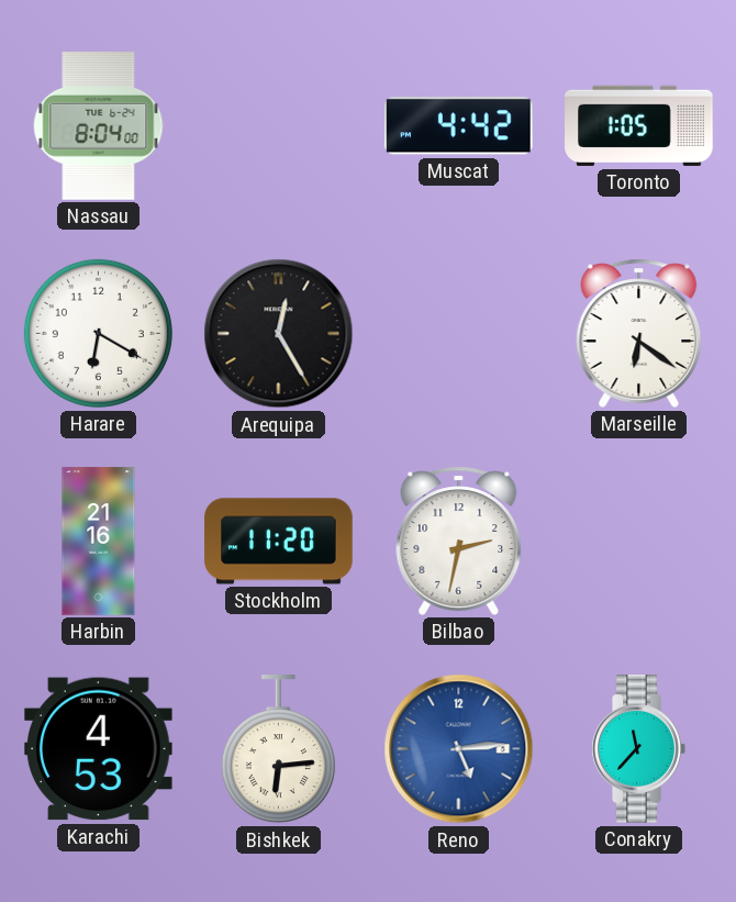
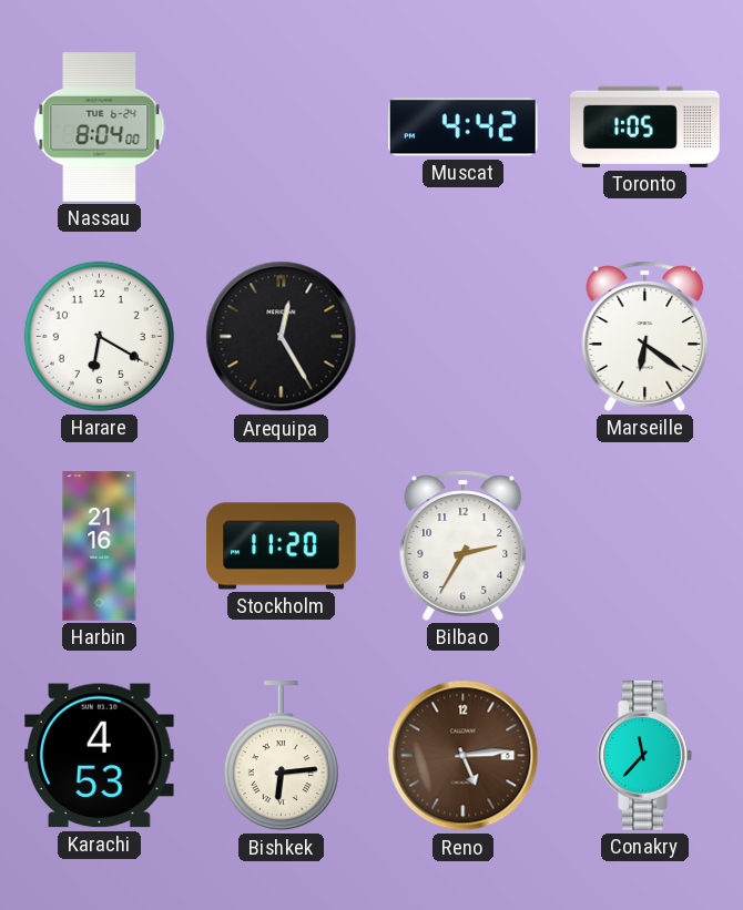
Bilbao: 2:32 -> 2:35 (464, 545)
Reno dial: blue -> brown (464, 756)
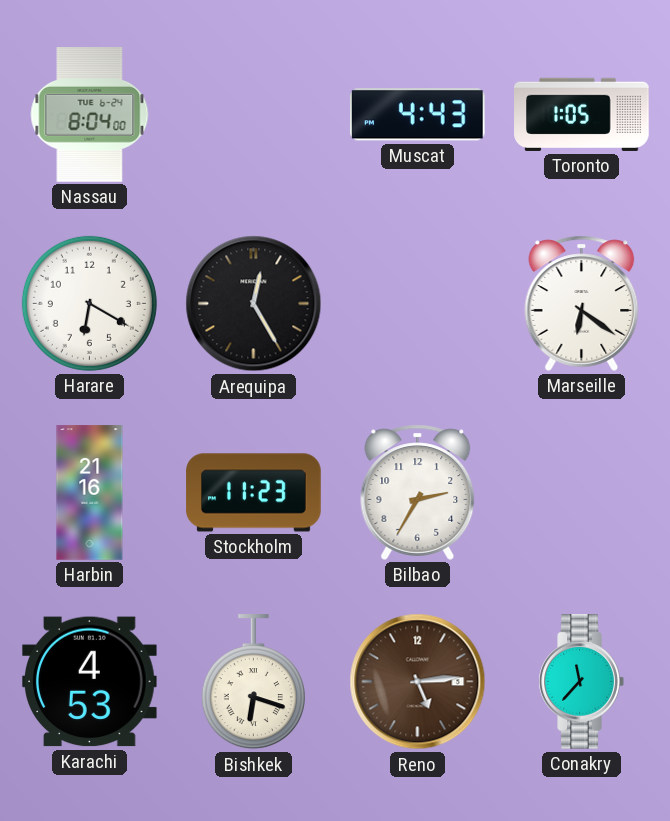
Muscat: 4:42 -> 4:43 (417, 115)
Stockholm: 11:20 -> 11:23 (254, 493)
Bishkek: 6:14 -> 6:18 (253, 682)
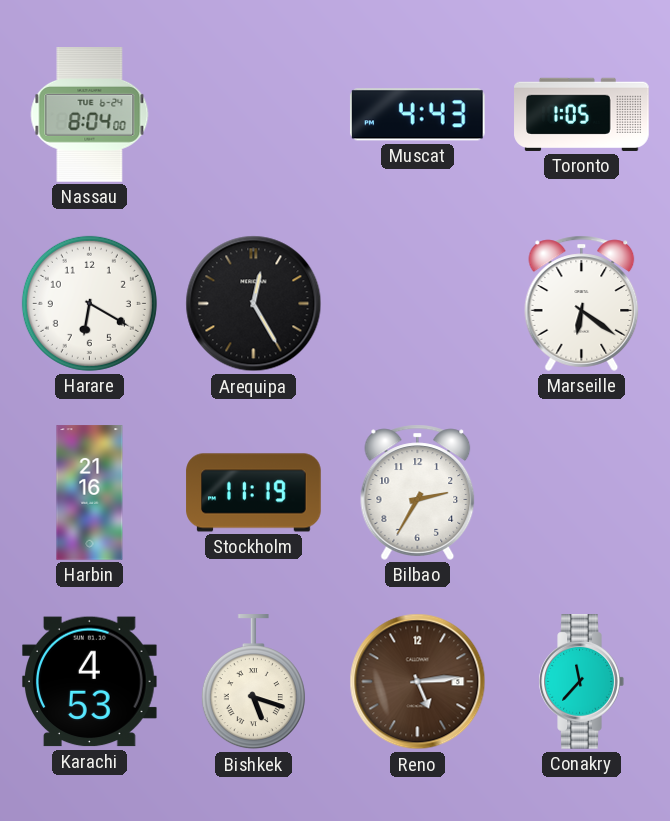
Stockholm: 11:23 -> 11:19 (254, 493)
Bishkek: 6:18 -> 5:18 (253, 682)
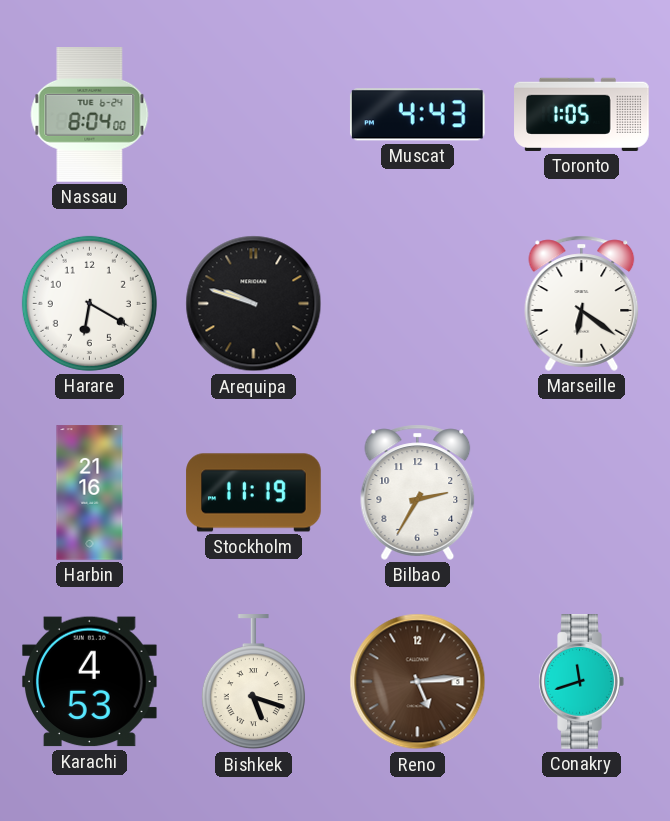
Arequipa: 12:25 -> 9:48 (254, 304)
Conakry: 11:37 -> 11:42 (581, 682)
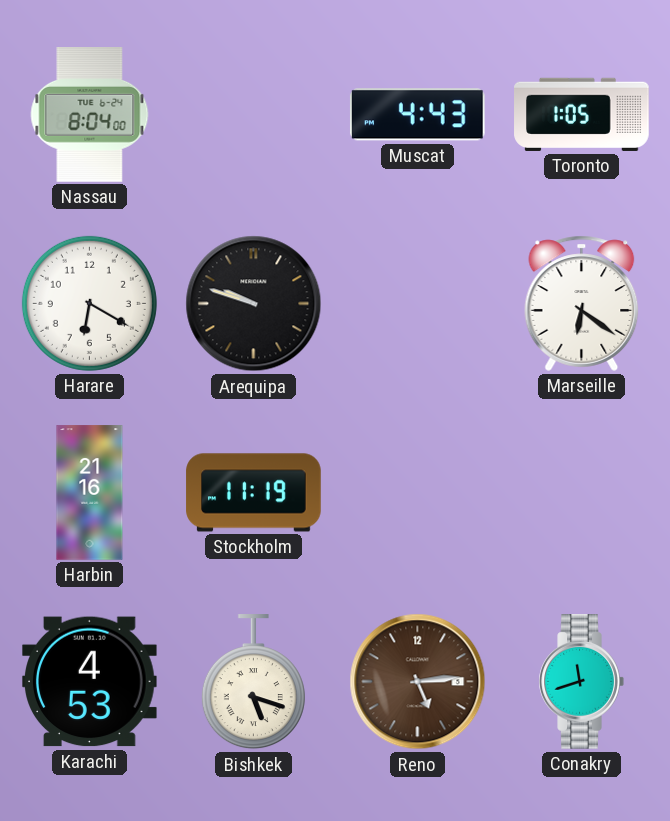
Bilbao: 2:35 -> none (418, 492)
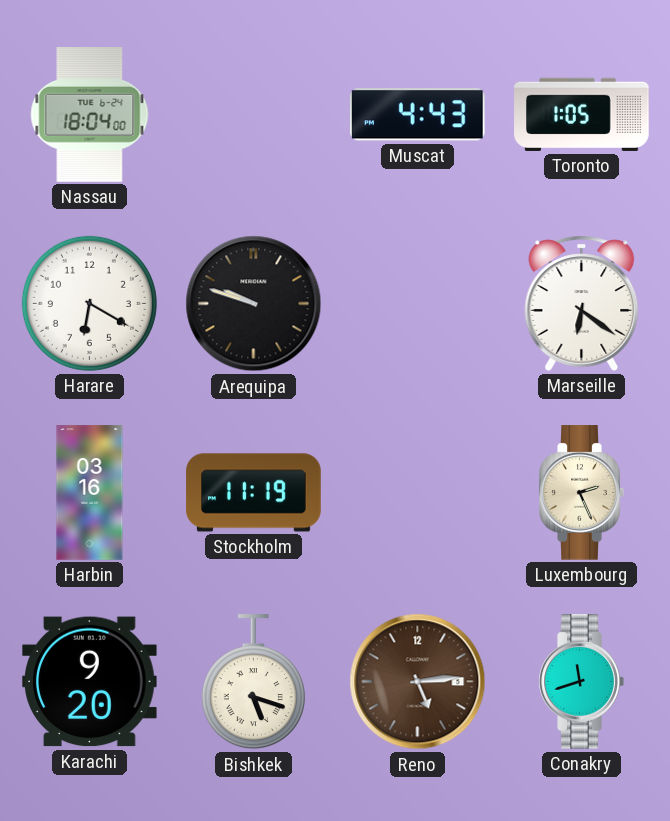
Nassau: 8:04 -> 18:04 (90, 115)
Harbin: 21:16 -> 03:16 (90, 493)
Luxembourg: none -> 2:26 (581, 493)
Karachi: 4:53 -> 9:20 (90, 682)
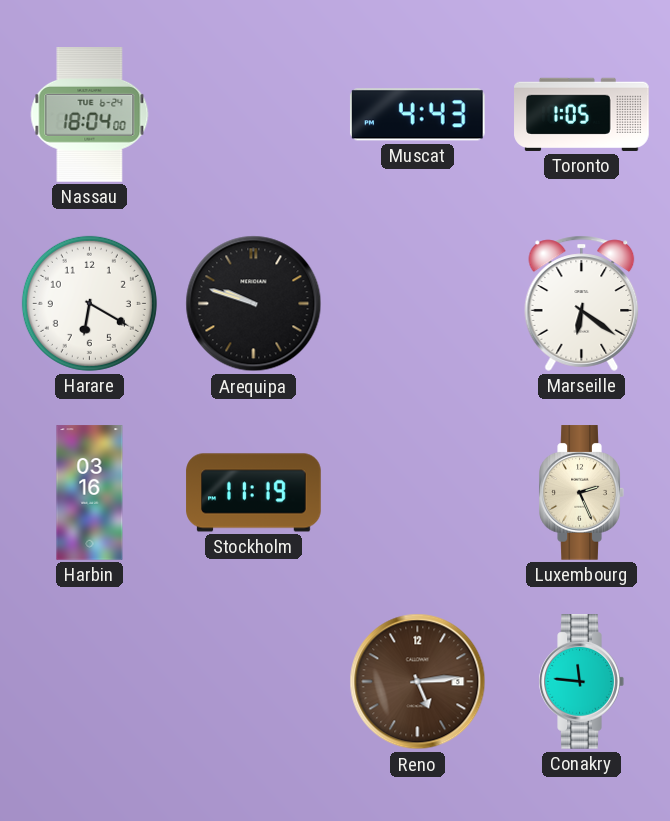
Karachi: 9:20 -> none (90, 682)
Bishkek: 5:18 -> none (253, 682)
Conakry: 11:42 -> 11:46 (581, 682)
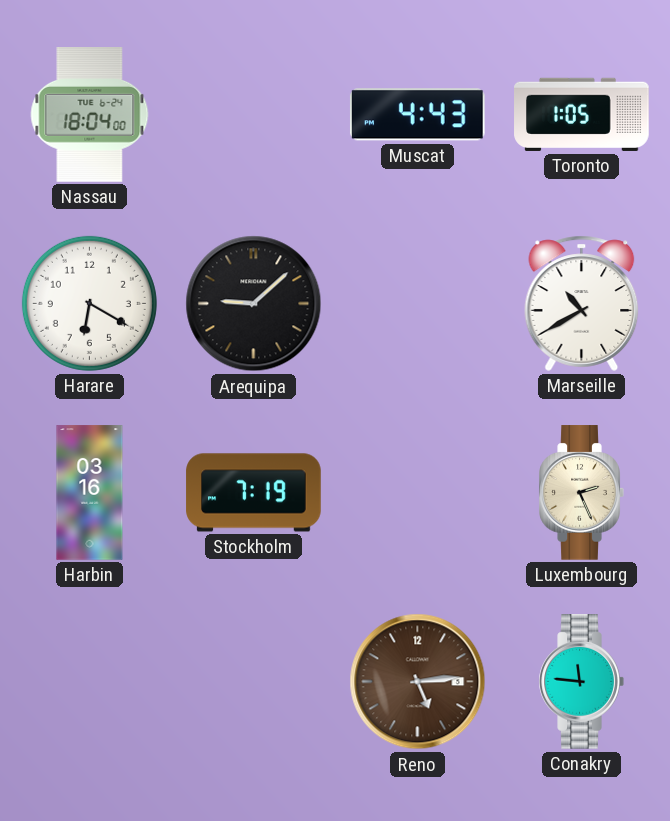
Arequipa: 9:48 -> 9:08 (254, 304)
Marseille: 6:21 -> 10:40 (582, 303)
Stockholm: 11:19 -> 7:19 (254, 493)
